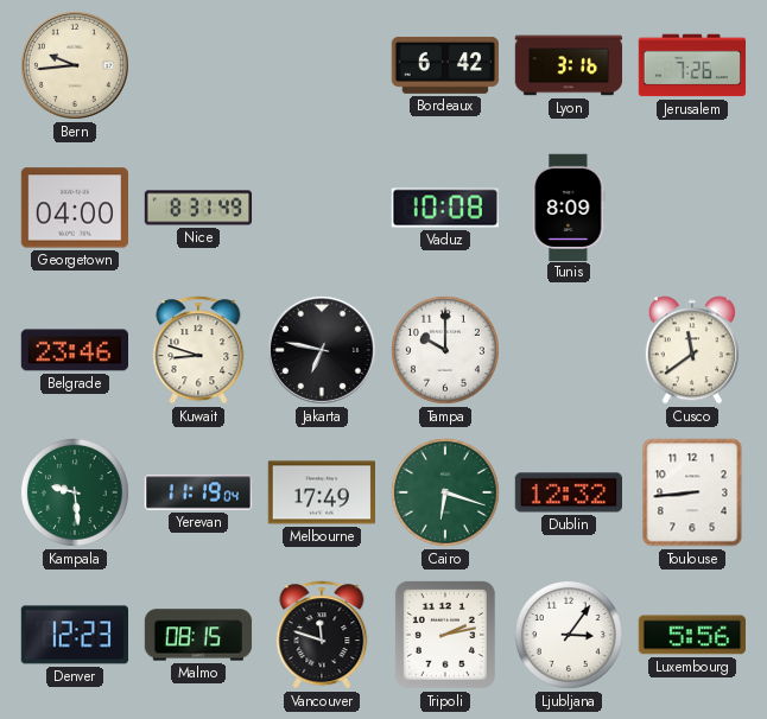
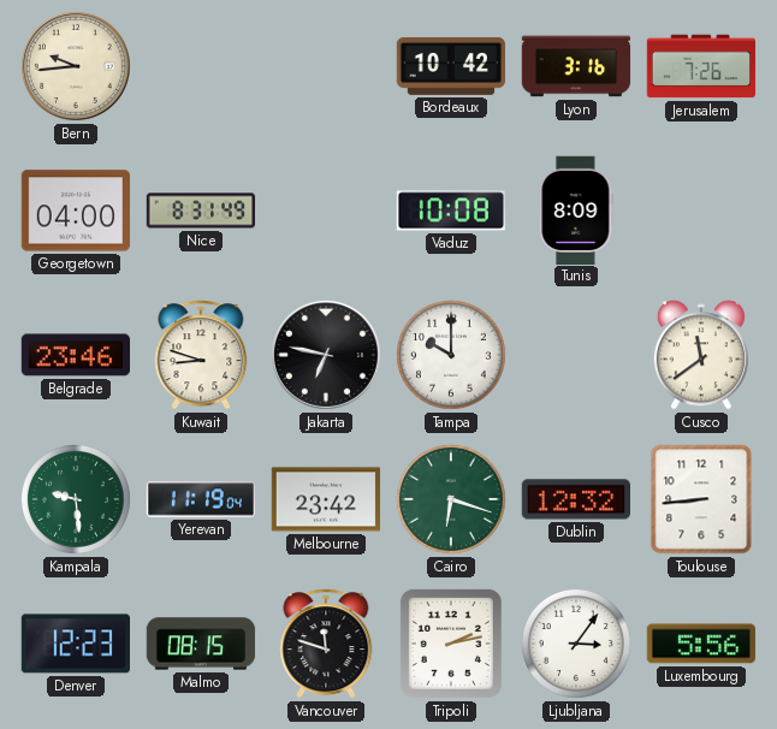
Bordeaux: 6:42 -> 10:42 (450, 66)
Melbourne: 17:49 -> 23:42 (325, 499)
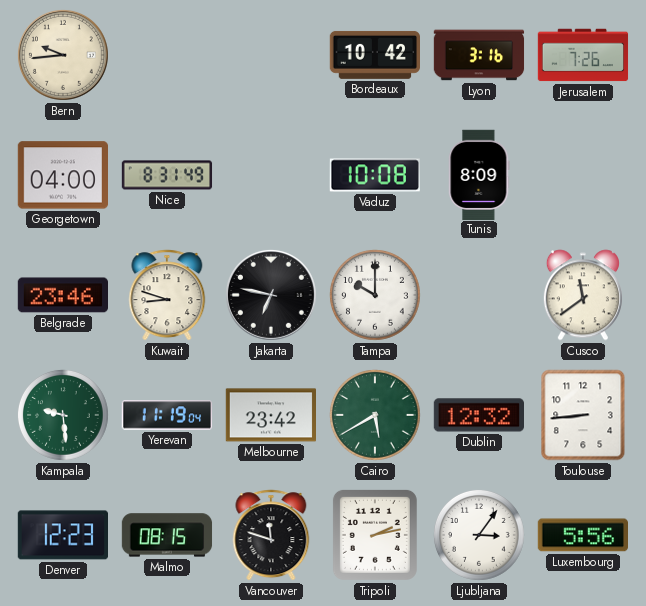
Cairo: 6:18 -> 5:40 (376, 416)
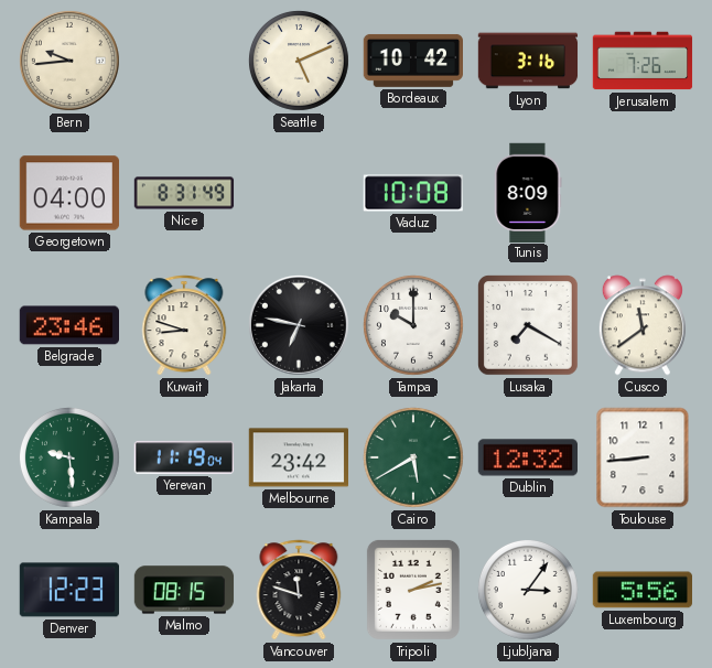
Seattle: none -> 5:11 (300, 62)
Lusaka: none -> 7:20 (529, 326)
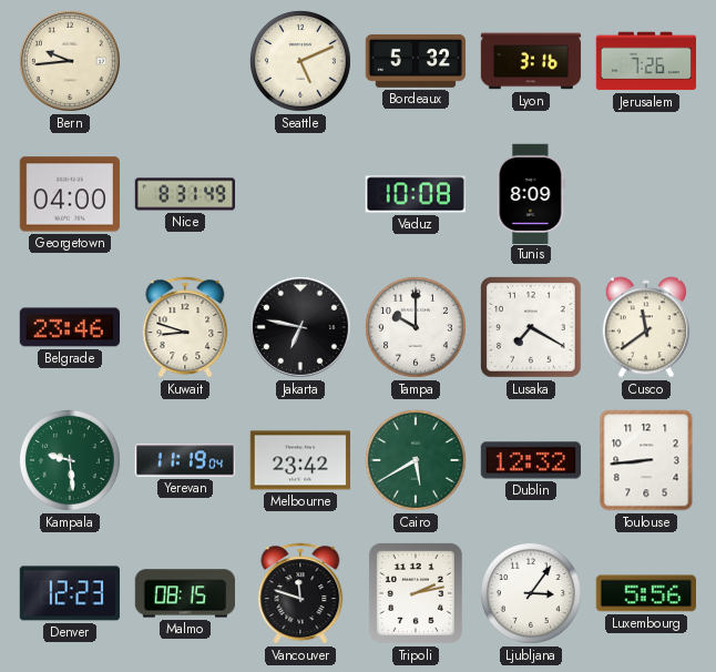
Bordeaux: 10:42 -> 5:32 (415, 61)
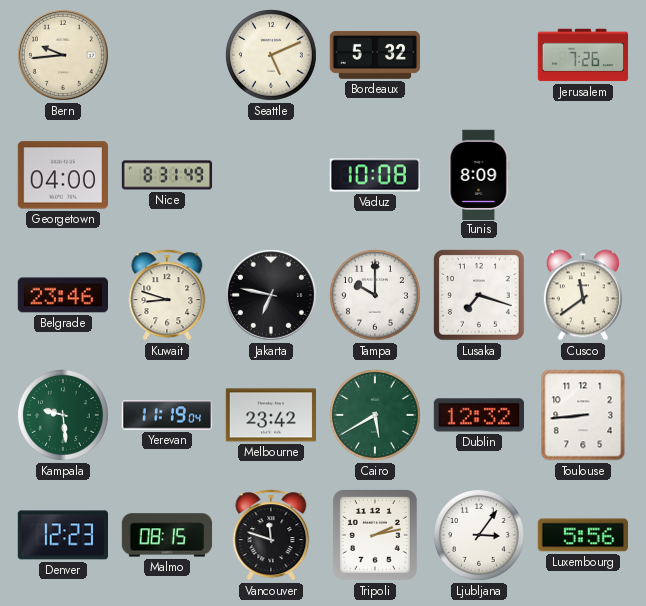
Lyon: 3:16 -> none (531, 61)
Lusaka: 7:20 -> 7:18 (480, 296)
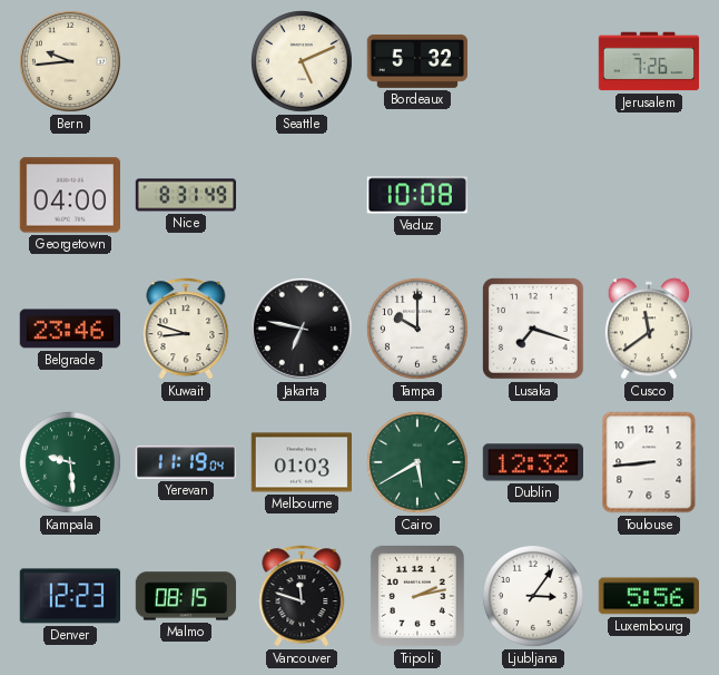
Tunis: 8:09 -> none (479, 174)
Melbourne: 23:42 -> 01:03 (301, 462)
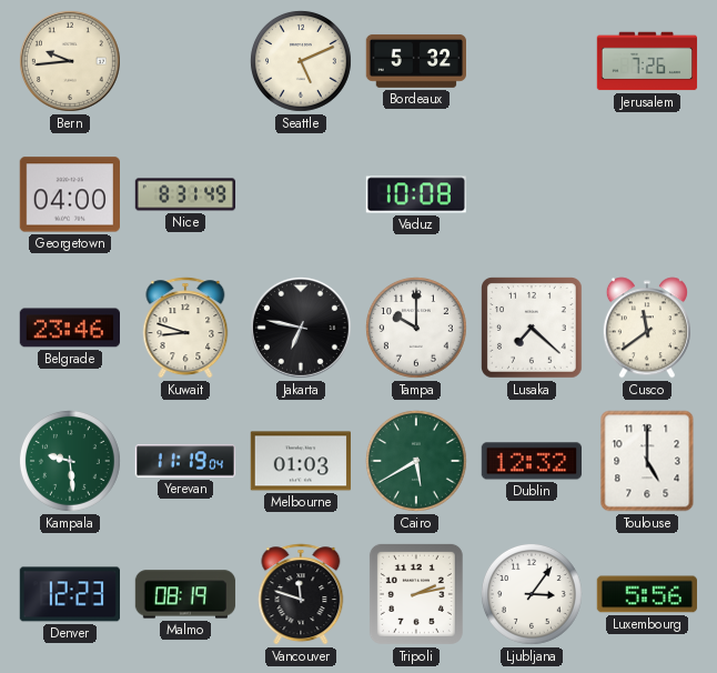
Lusaka: 7:18 -> 7:22 (533, 329)
Toulouse: 8:44 -> 5:00 (647, 461)
Malmo: 08:15 -> 08:19 (185, 594)
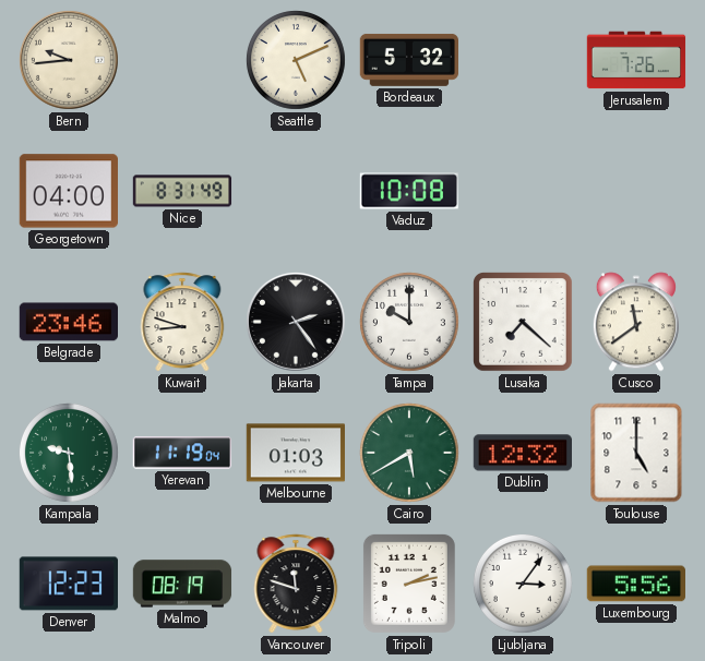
Jakarta: 6:47 -> 2:24 (296, 322)
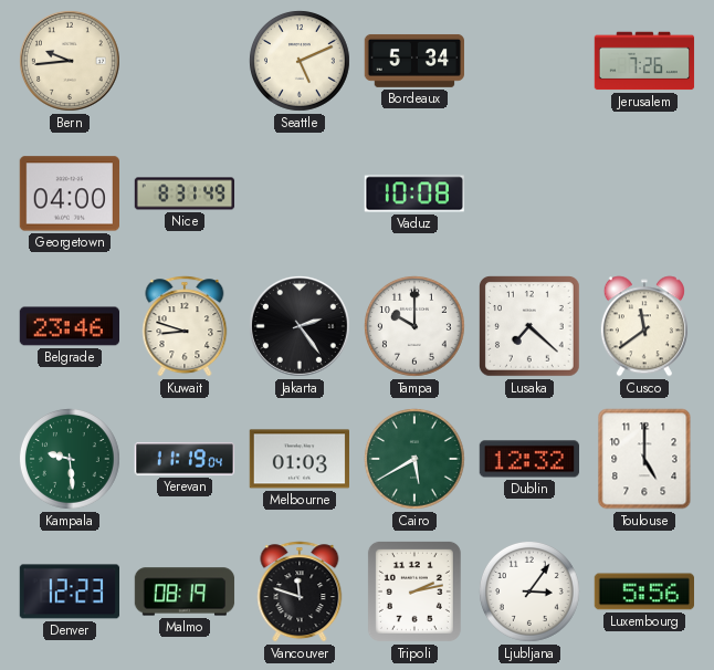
Bordeaux: 5:32 -> 5:34 (413, 61)
